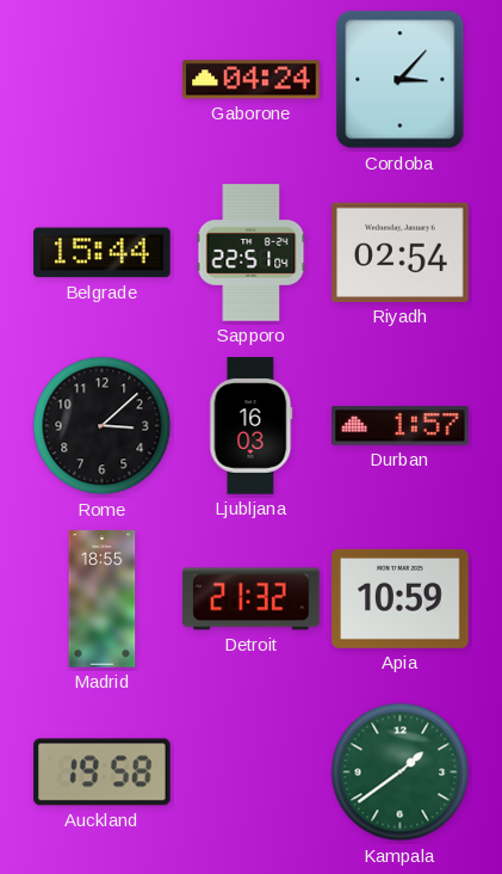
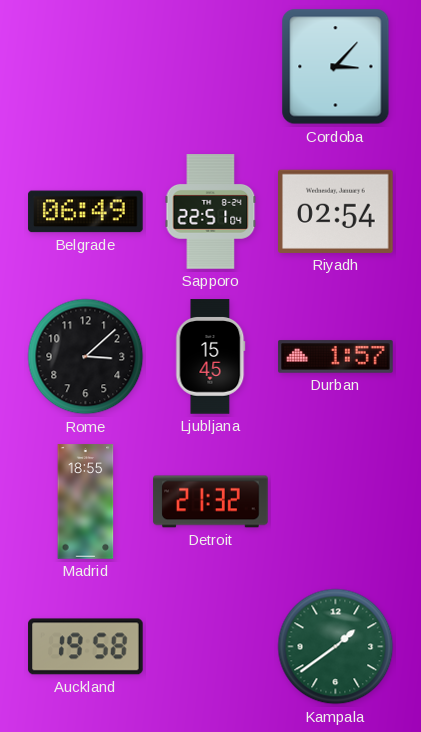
Gaborone: 04:24 -> none (252, 80)
Belgrade: 15:44 -> 06:49 (86, 212)
Ljubljana: 16:03 -> 15:45 (211, 357)
Apia: 10:59 -> none (401, 598)
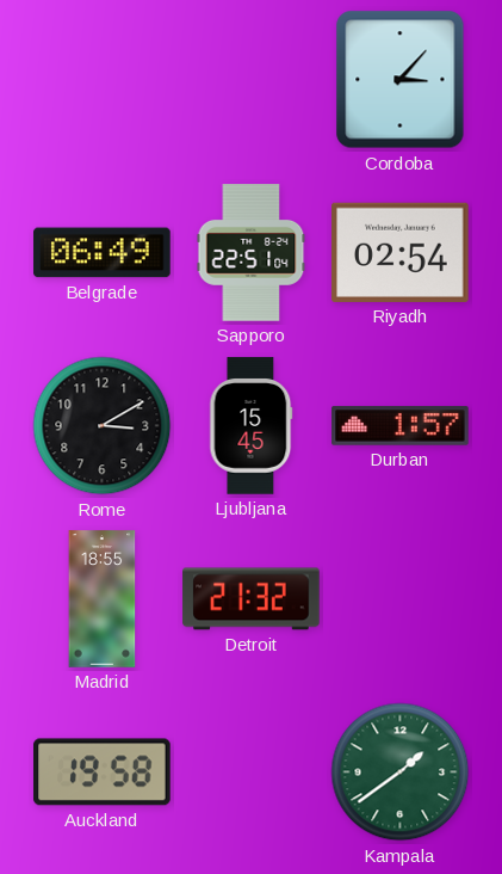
Rome: 3:08 -> 3:10 (103, 426)
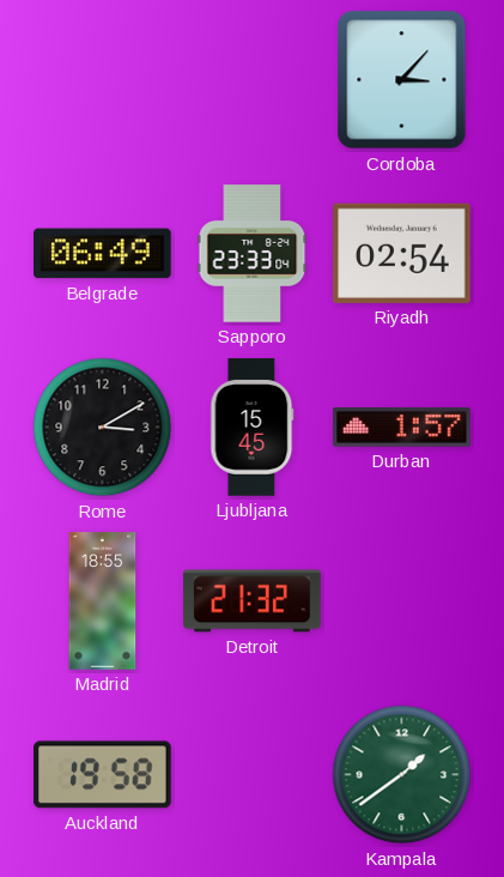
Sapporo: 22:51 -> 23:33 (253, 254)
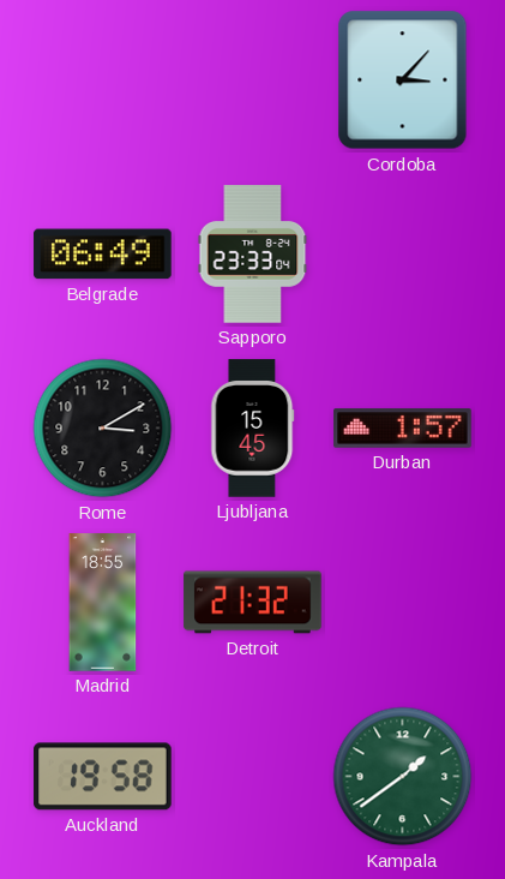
Riyadh: 02:54 -> none (402, 253)
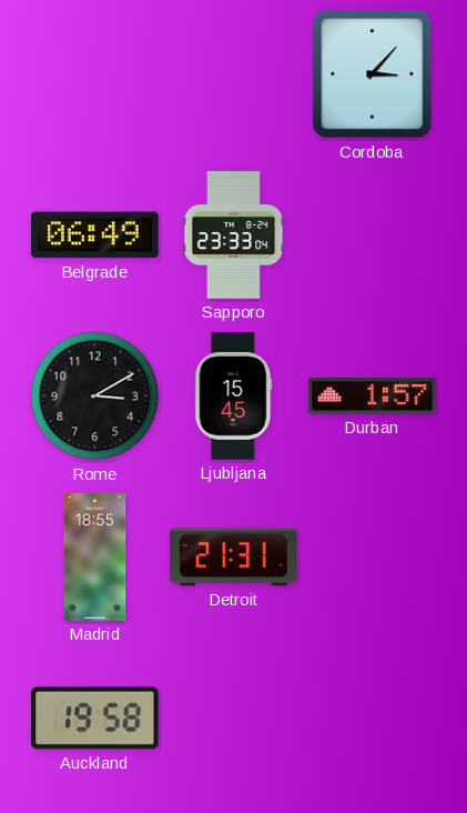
Detroit: 21:32 -> 21:31 (234, 558)
Kampala: 1:39 -> none (403, 777)
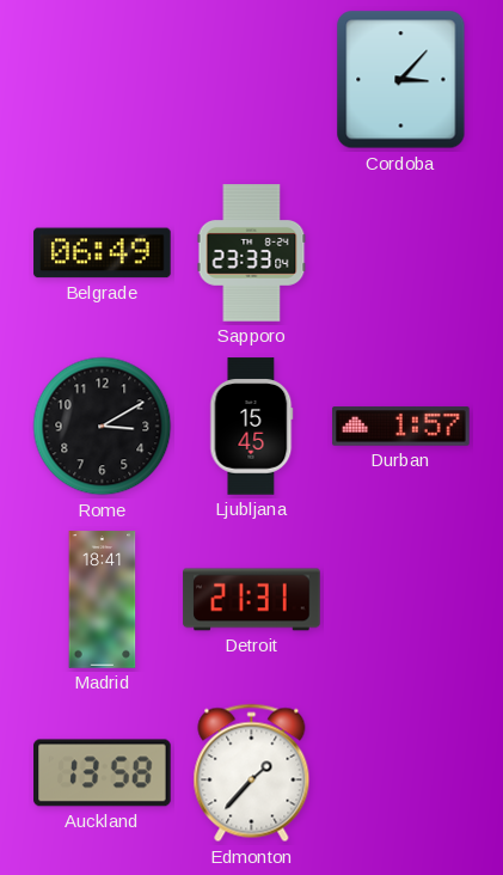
Madrid: 18:55 -> 18:41 (103, 600)
Auckland: 19:58 -> 13:58 (103, 773)
Edmonton: none -> 1:37 (252, 773)
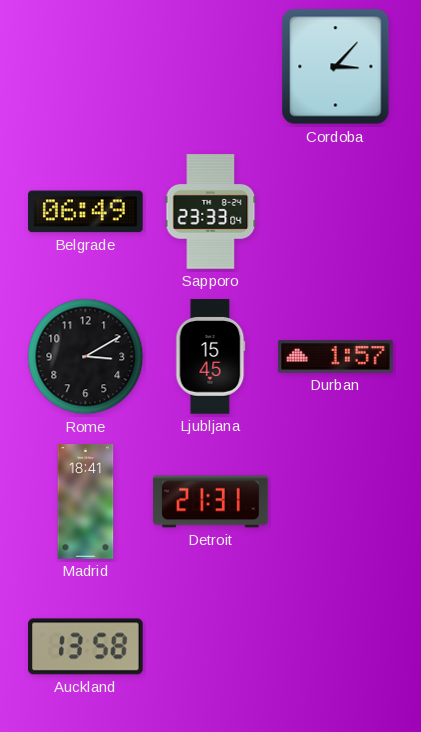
Edmonton: 1:37 -> none (252, 773)
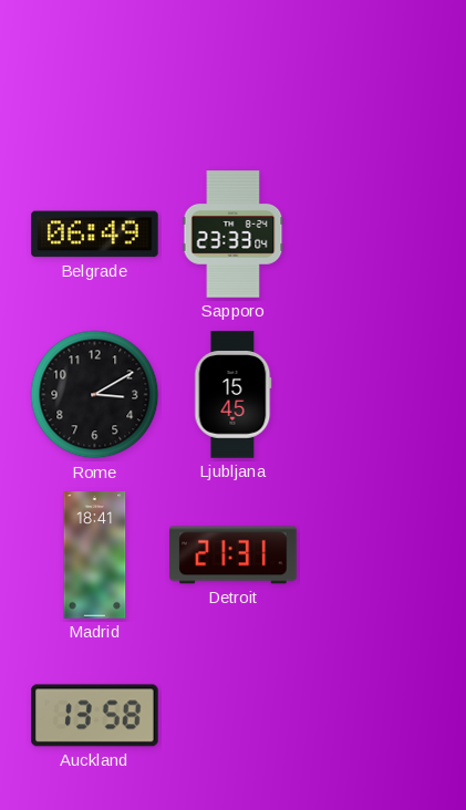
Cordoba: 3:07 -> none (336, 67)
Durban: 1:57 -> none (336, 357)
